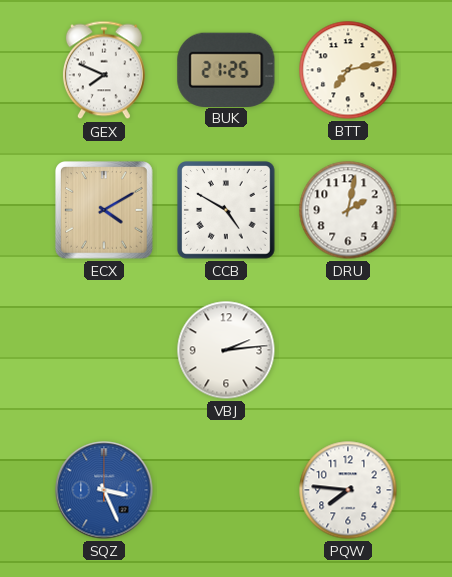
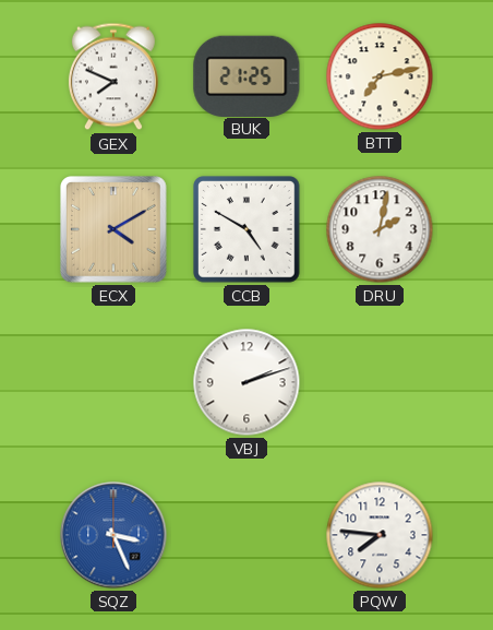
VBJ: 2:14 -> 2:12 (246, 382)
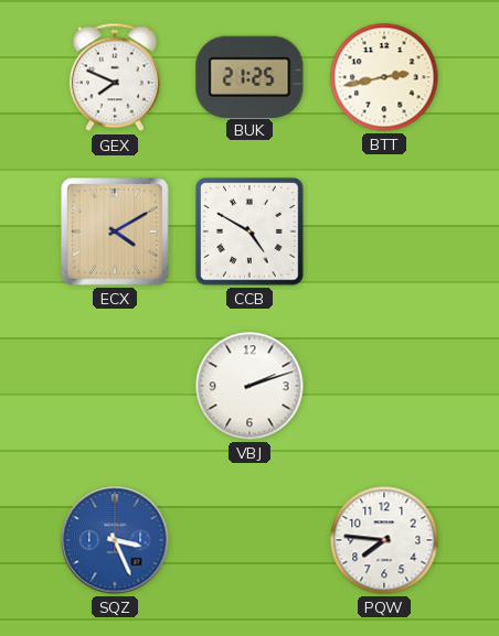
BTT: 7:13 -> 2:43 (384, 77)
DRU: 2:02 -> none (380, 229)
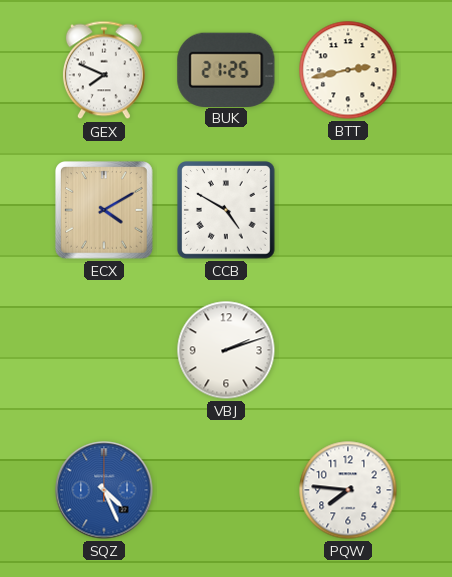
SQZ: 3:26 -> 4:26 (104, 490)
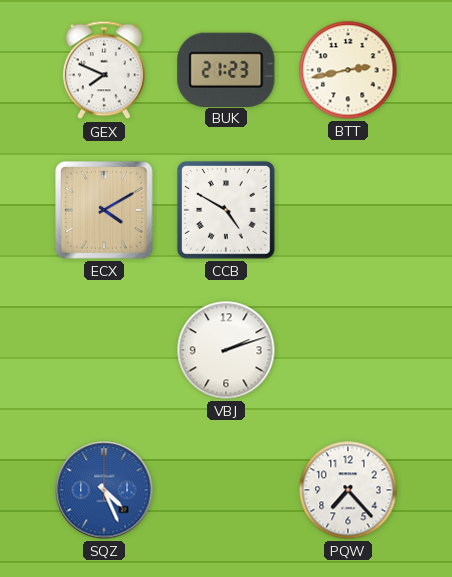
BUK: 21:25 -> 21:23 (226, 69)
PQW: 7:46 -> 7:23 (348, 490)
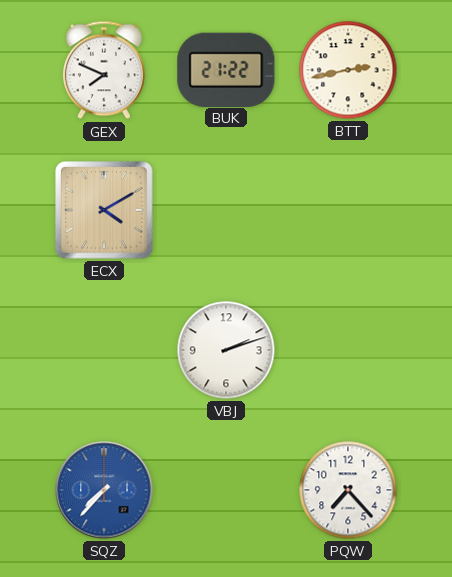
BUK: 21:23 -> 21:22 (226, 69)
CCB: 4:50 -> none (226, 210)
SQZ: 4:26 -> 7:37 (104, 490)
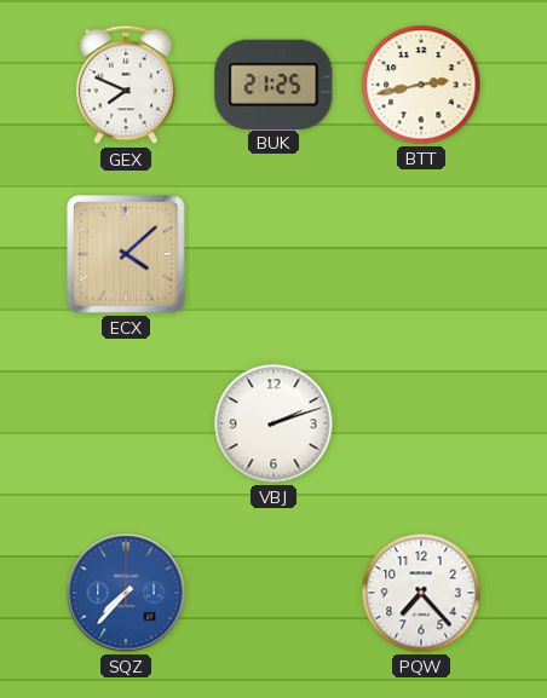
BUK: 21:22 -> 21:25 (273, 83)
ECX: 4:10 -> 4:08 (127, 255)
